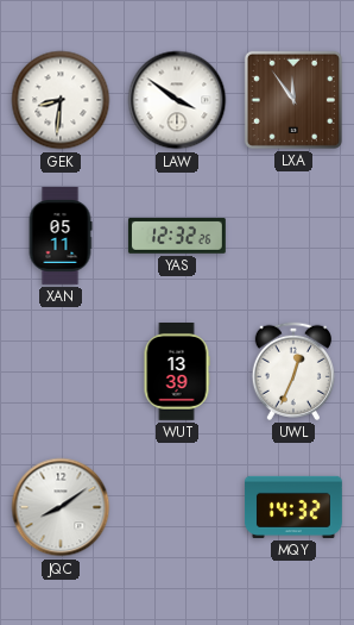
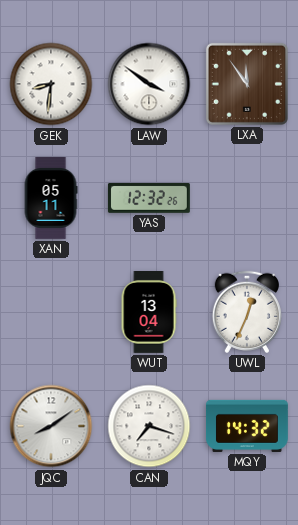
WUT: 13:39 -> 13:04 (149, 313)
CAN: none -> 7:18 (149, 426)
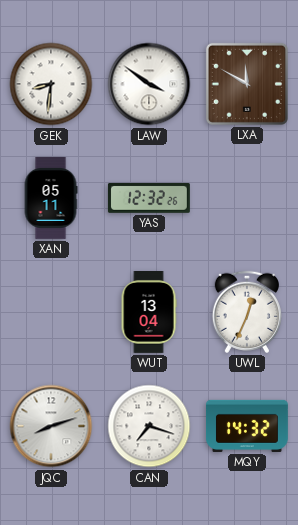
LXA: 11:54 -> 11:50 (247, 84)
JQC: 8:09 -> 8:12 (51, 426)
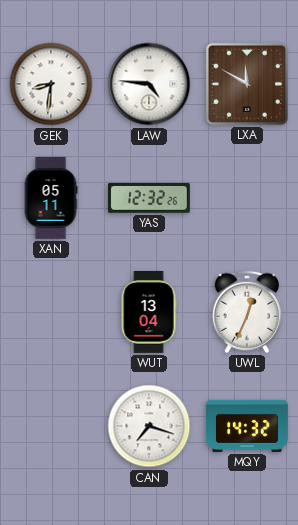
LAW: 3:51 -> 4:46 (149, 84)
JQC: 8:12 -> none (51, 426)
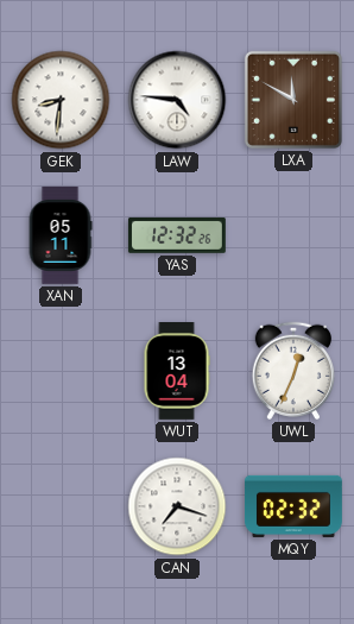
MQY: 14:32 -> 02:32 (295, 506)
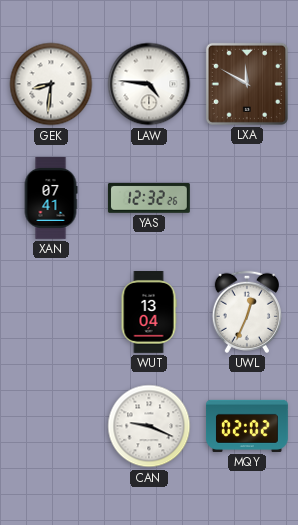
XAN: 05:11 -> 07:41 (51, 198)
CAN: 7:18 -> 9:19 (149, 426)
MQY: 02:32 -> 02:02 (248, 426)
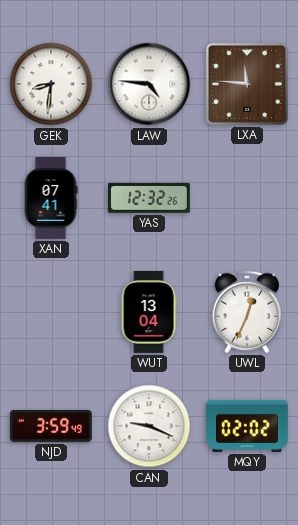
LXA: 11:50 -> 11:46 (247, 84)
NJD: none -> 3:59 (51, 426)
